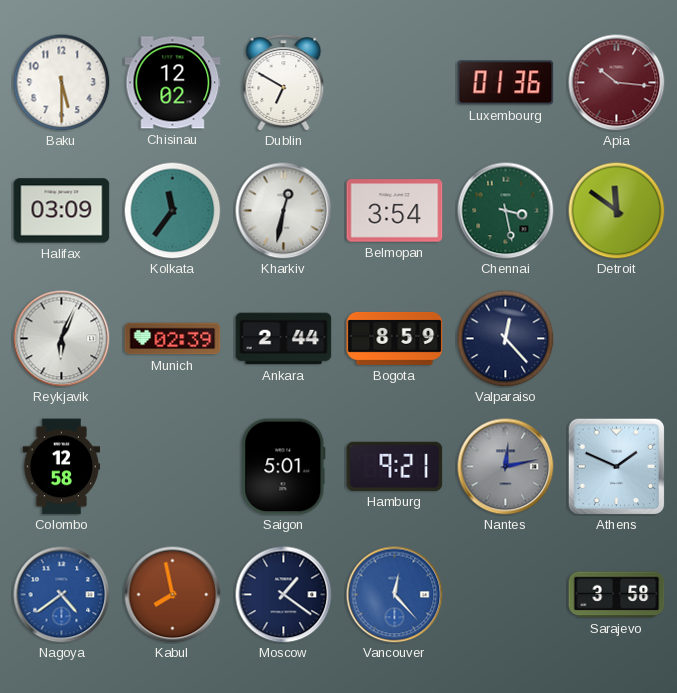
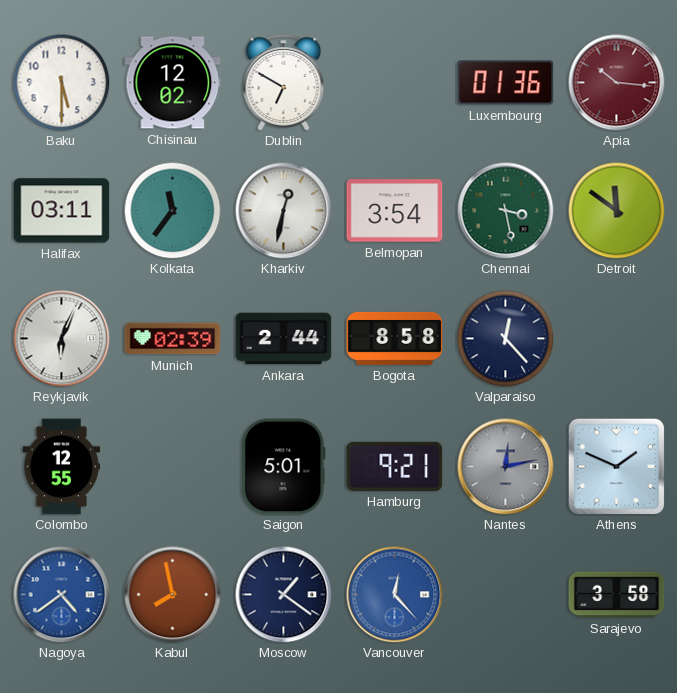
Halifax: 03:09 -> 03:11 (62, 211)
Bogota: 8:59 -> 8:58 (395, 338)
Colombo: 12:58 -> 12:55 (62, 467)
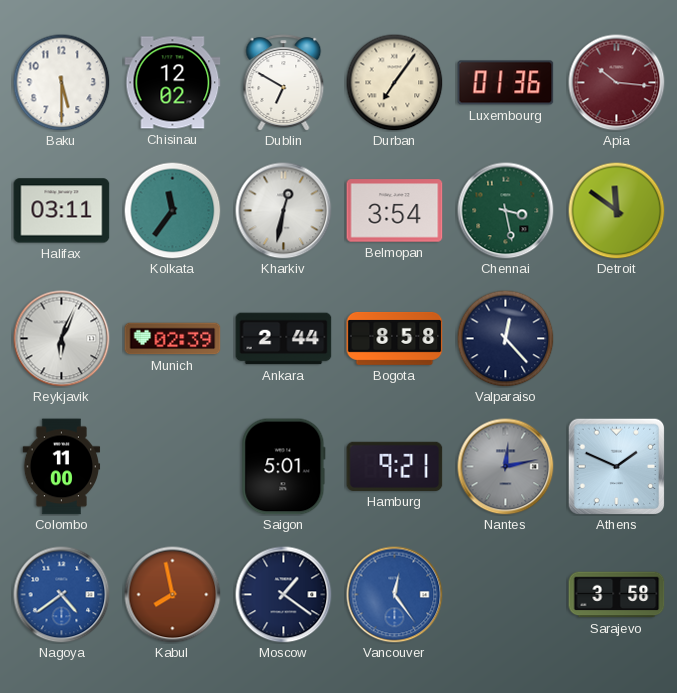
Durban: none -> 7:06 (394, 82)
Colombo: 12:55 -> 11:00 (62, 467)
Vancouver: 12:23 -> 12:24 (395, 595)
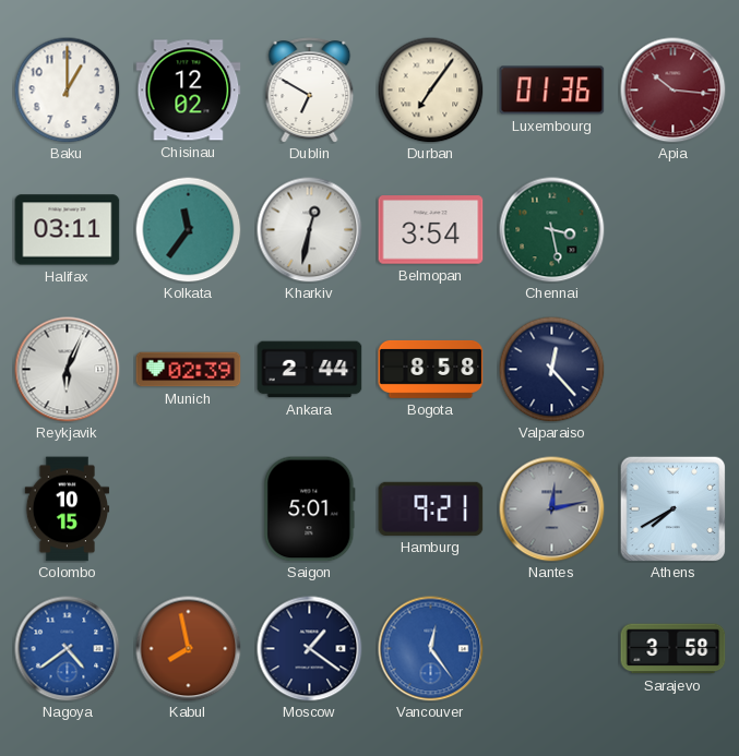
Baku: 5:30 -> 1:00 (67, 89)
Detroit: 11:51 -> none (616, 210)
Colombo: 11:00 -> 10:15 (68, 509)
Athens: 1:49 -> 7:40 (672, 508)
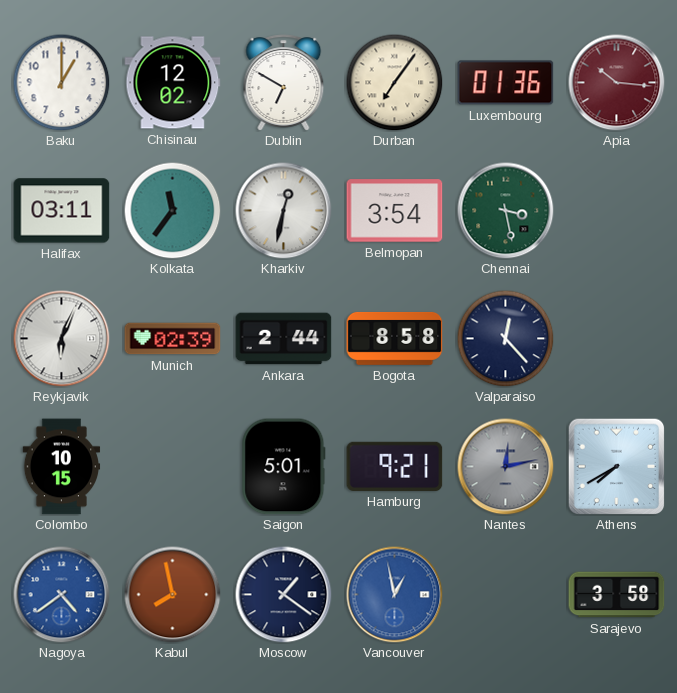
Vancouver: 12:24 -> 12:58 (395, 595)
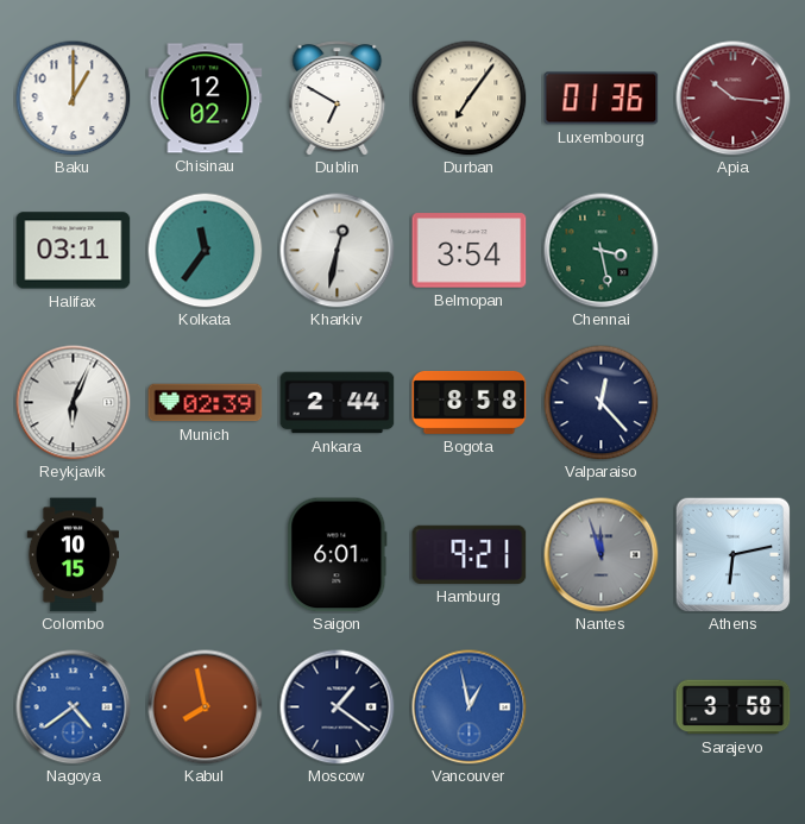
Saigon: 5:01 -> 6:01 (338, 555)
Nantes: 12:13 -> 11:57 (602, 555)
Athens: 7:40 -> 6:13 (732, 554)
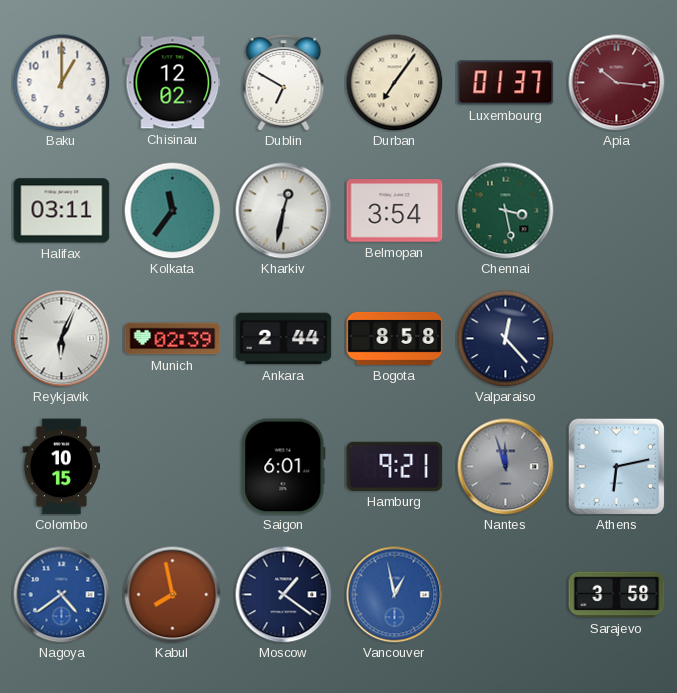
Luxembourg: 01:36 -> 01:37 (506, 83)
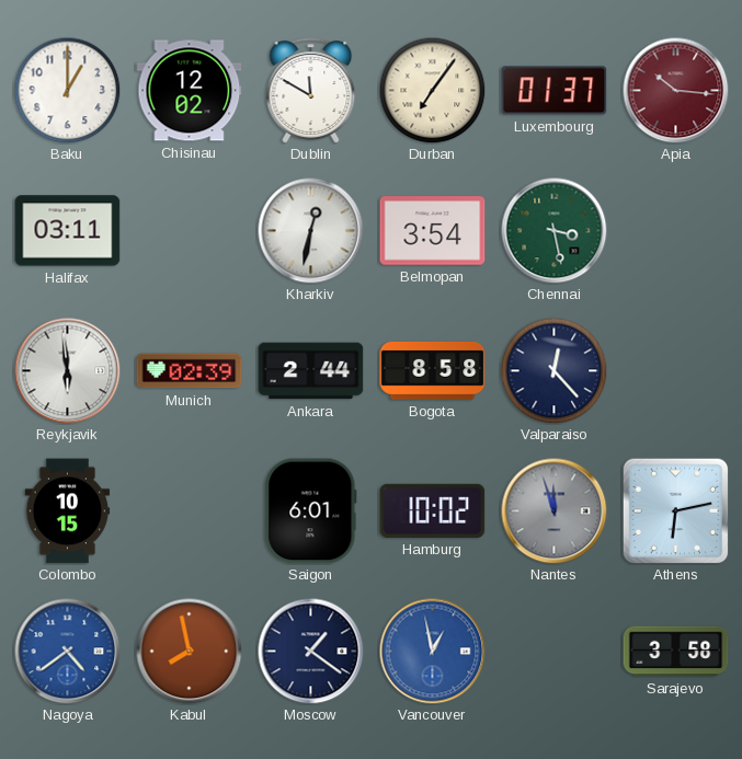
Dublin: 6:50 -> 11:50 (311, 91)
Kolkata: 11:36 -> none (172, 210)
Reykjavik: 6:04 -> 5:59 (68, 371)
Hamburg: 9:21 -> 10:02 (433, 510)
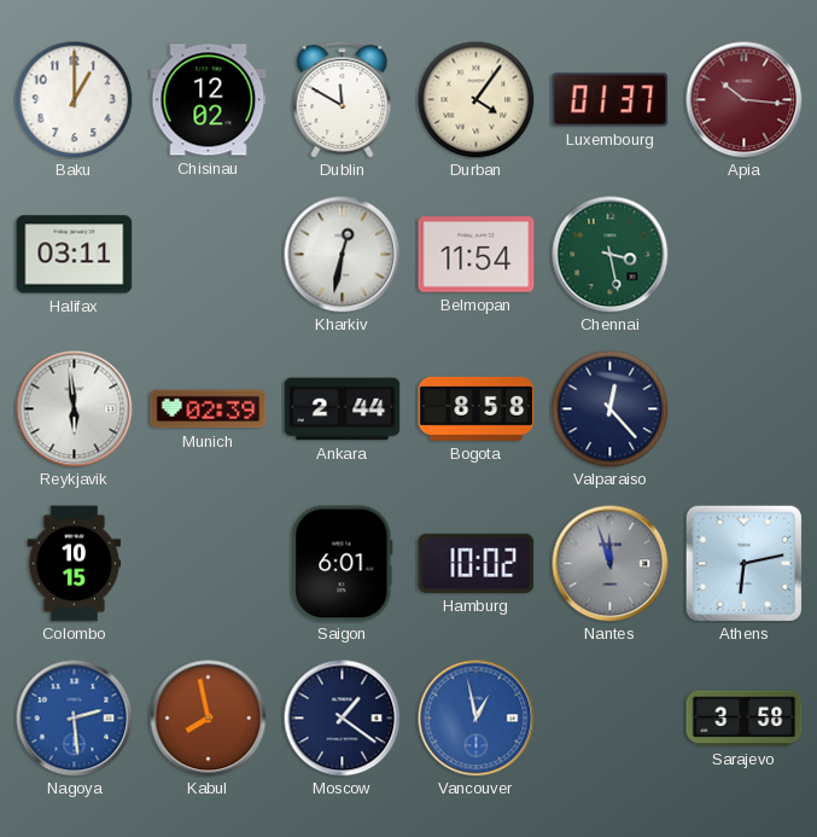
Durban: 7:06 -> 4:06 (475, 99)
Belmopan: 3:54 -> 11:54 (477, 255)
Nagoya: 4:39 -> 2:29 (75, 719)
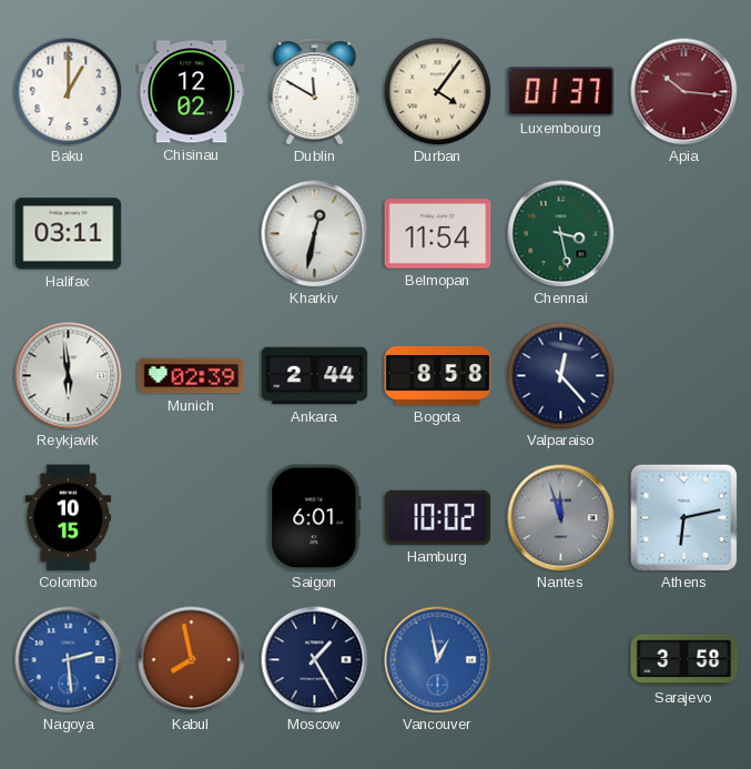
Moscow: 1:21 -> 1:25 (315, 660)
